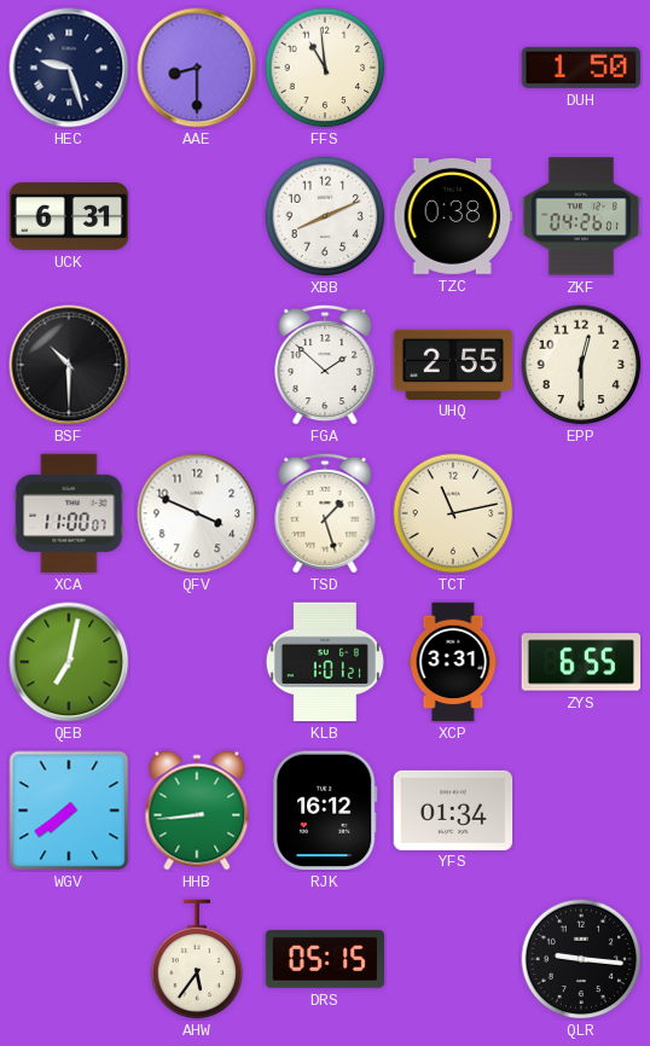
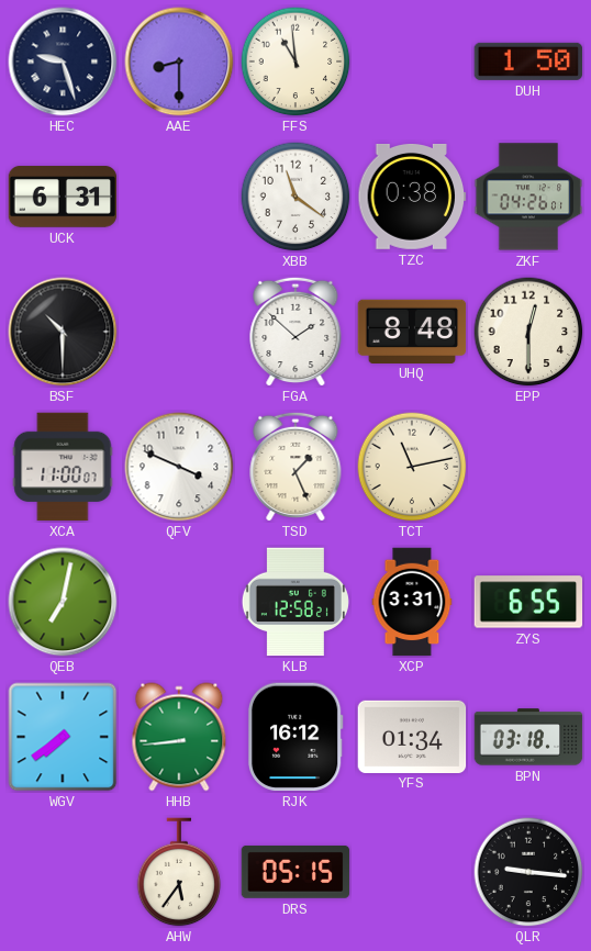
XBB: 8:11 -> 11:21 (295, 197)
UHQ: 2:55 -> 8:48 (412, 331)
TSD: 1:27 -> 1:26 (295, 467)
KLB: 1:01 -> 12:58 (295, 602)
BPN: none -> 03:18 (528, 737)
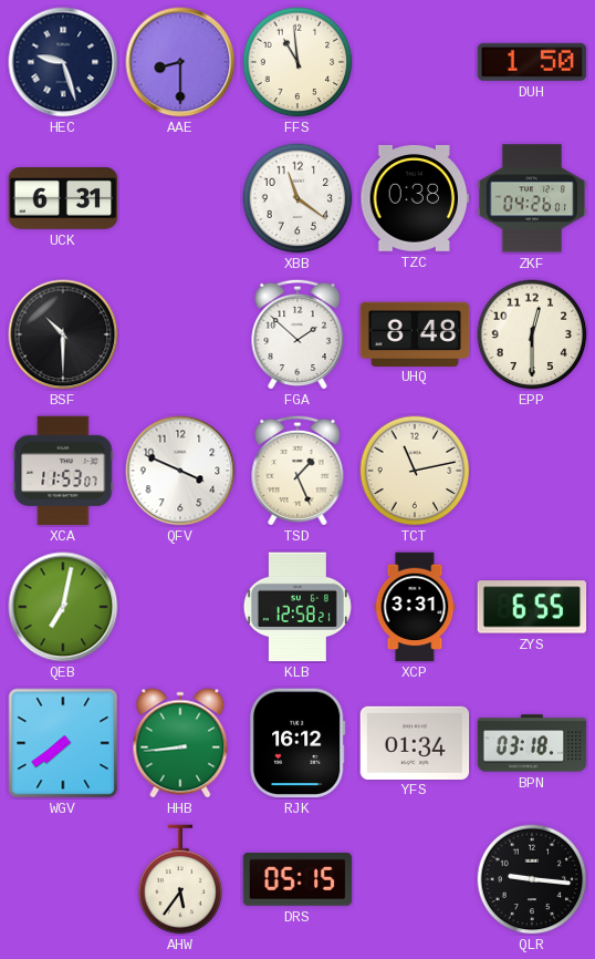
XCA: 11:00 -> 11:53 (63, 471)
